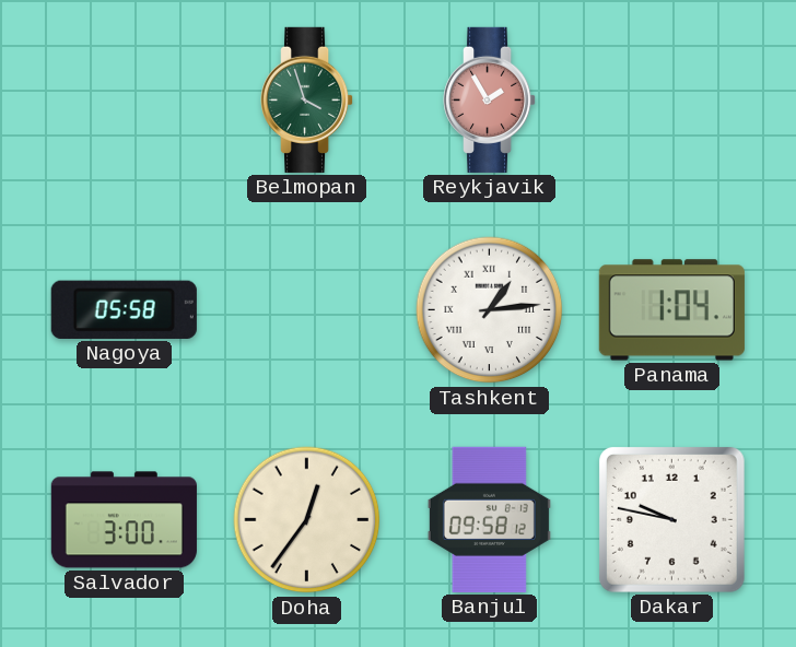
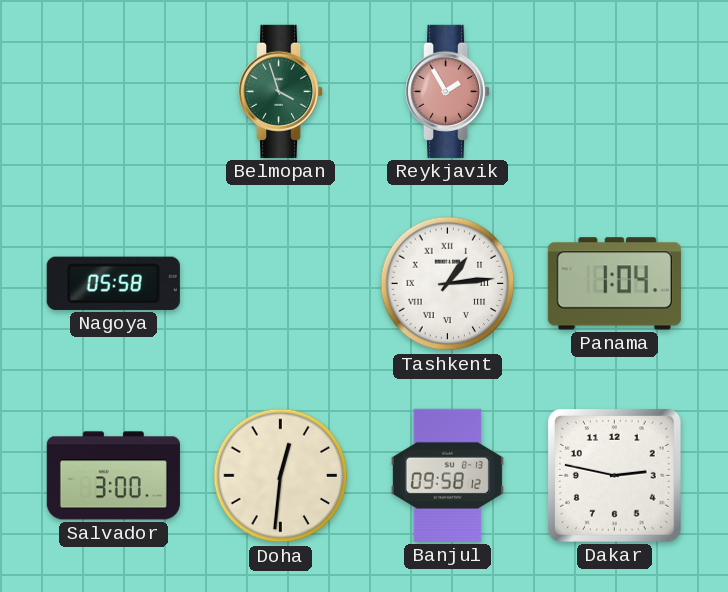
Doha: 12:36 -> 12:31 (281, 476)
Dakar: 9:47 -> 2:47 (614, 475)
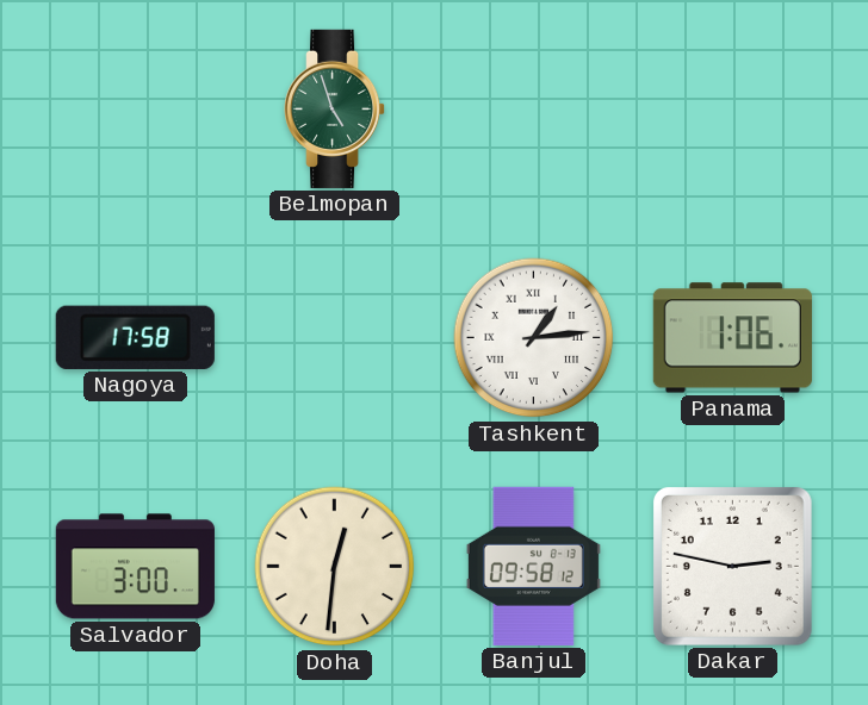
Belmopan: 3:57 -> 4:57 (336, 108)
Reykjavik: 1:55 -> none (449, 91)
Nagoya: 05:58 -> 17:58 (135, 337)
Panama: 1:04 -> 1:06 (732, 338)
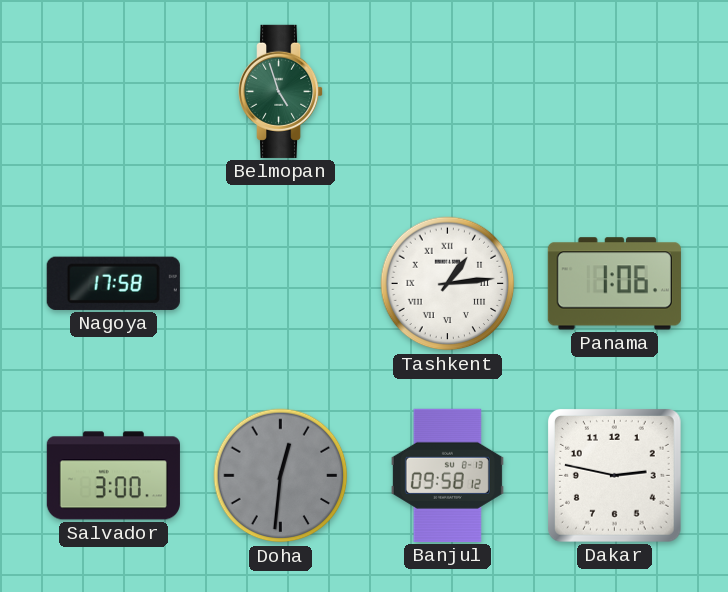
Doha dial: cream -> grey (281, 476)
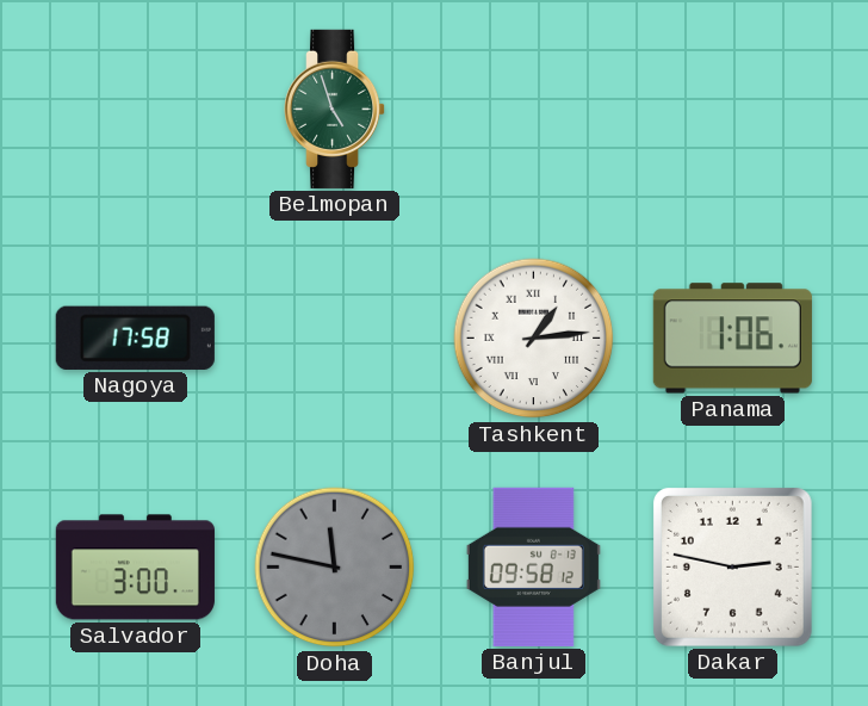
Doha: 12:31 -> 11:47 (335, 568)
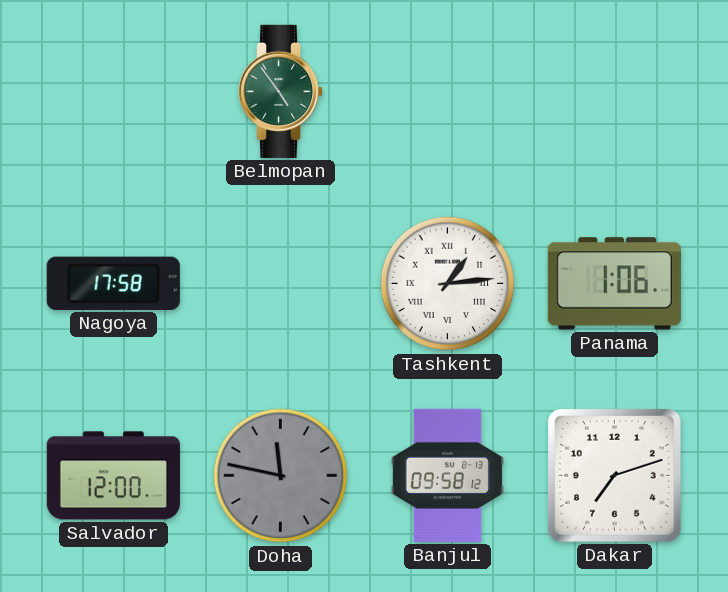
Belmopan: 4:57 -> 4:54 (282, 91)
Salvador: 3:00 -> 12:00 (113, 476)
Dakar: 2:47 -> 7:12 (614, 475)
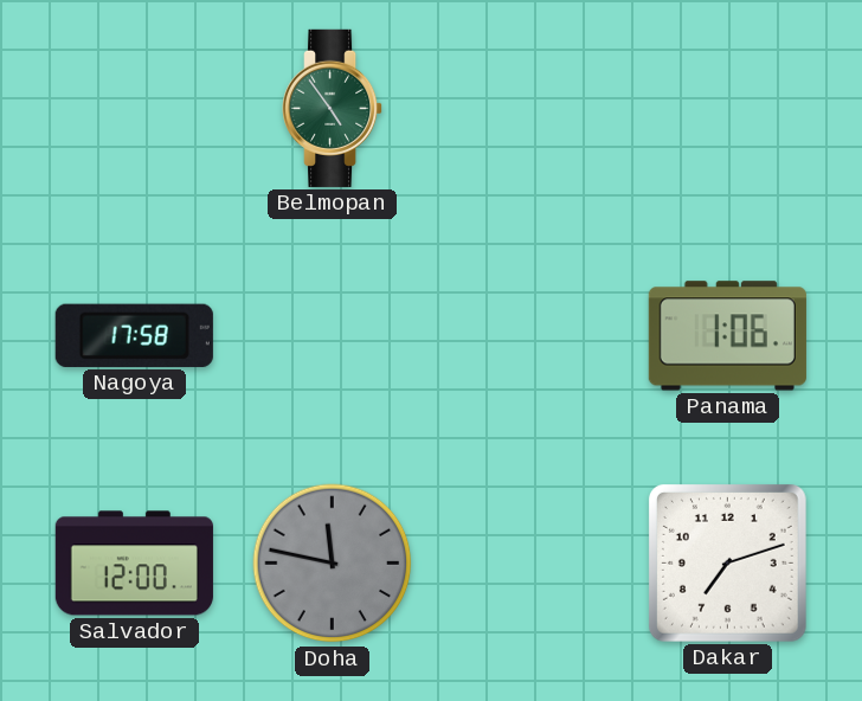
Tashkent: 1:14 -> none (448, 284)
Banjul: 09:58 -> none (447, 475)
